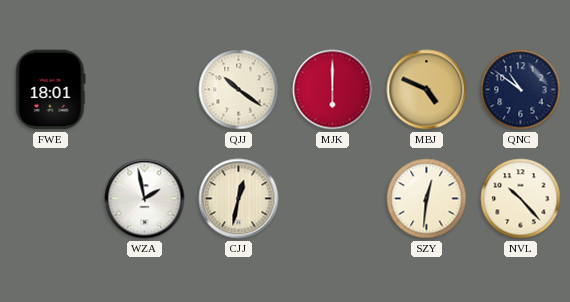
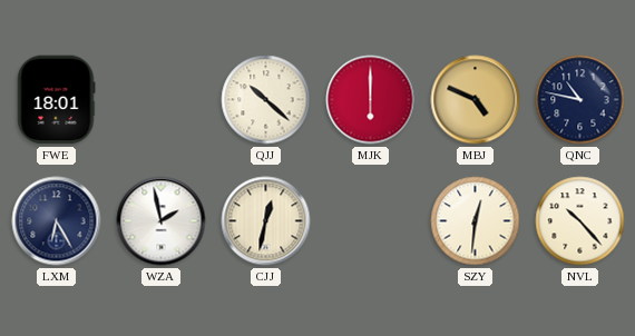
QJJ: 10:21 -> 10:22 (266, 100)
QNC: 10:51 -> 10:47 (580, 100)
LXM: none -> 6:25 (57, 221)
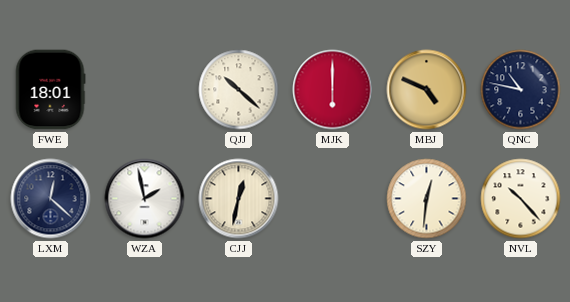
LXM: 6:25 -> 12:22 (51, 199)
